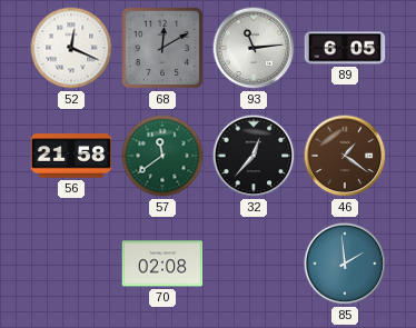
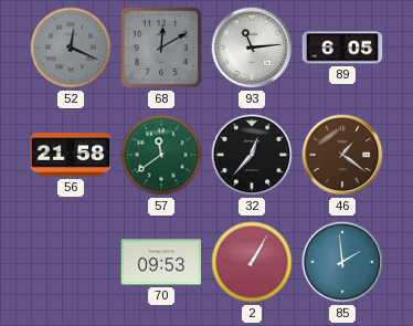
52 dial: white -> grey (71, 48)
70: 02:08 -> 09:53 (161, 262)
2: none -> 1:05 (252, 262)
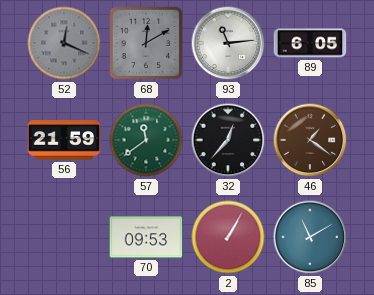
56: 21:58 -> 21:59 (64, 140)
85: 1:59 -> 11:10 (310, 237)
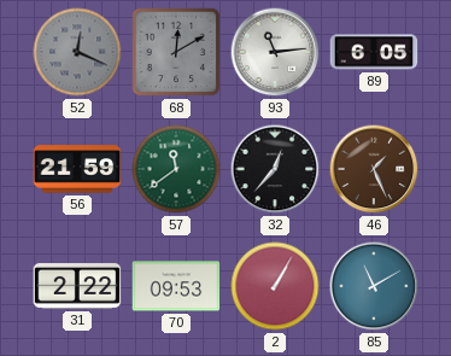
46: 1:21 -> 1:26 (374, 169)
31: none -> 2:22 (77, 287)
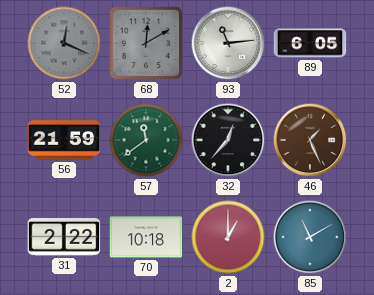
70: 09:53 -> 10:18 (146, 237)
2: 1:05 -> 1:00 (228, 237)
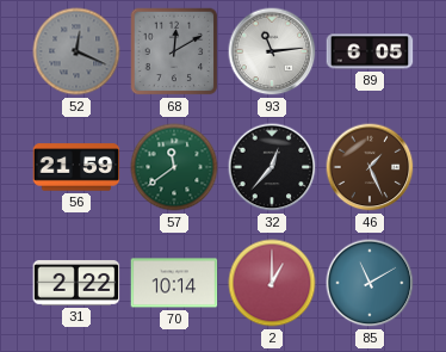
70: 10:18 -> 10:14 (174, 283)
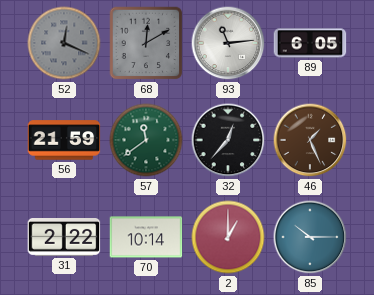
85: 11:10 -> 10:15 (310, 237)
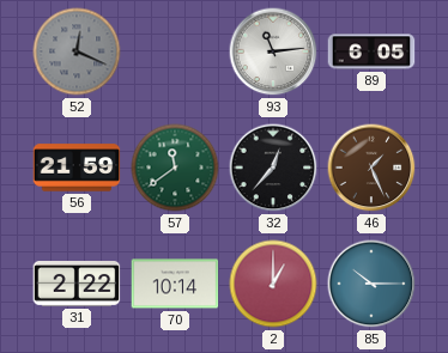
68: 12:10 -> none (146, 43)
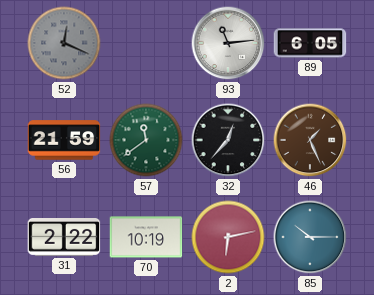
70: 10:14 -> 10:19 (146, 237)
2: 1:00 -> 6:13 (228, 237)
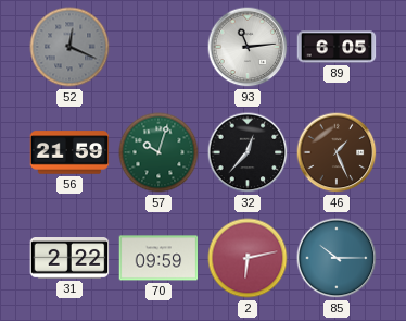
57: 11:39 -> 10:03 (158, 152)
70: 10:19 -> 09:59 (158, 258)
